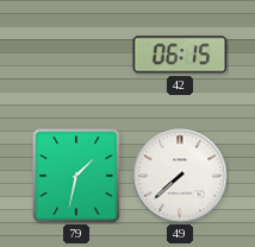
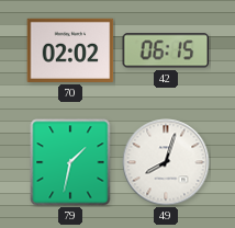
70: none -> 02:02 (70, 50)
49: 7:38 -> 8:03 (166, 162)
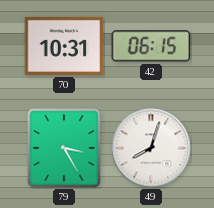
70: 02:02 -> 10:31 (64, 46)
79: 1:32 -> 3:25 (64, 148)
